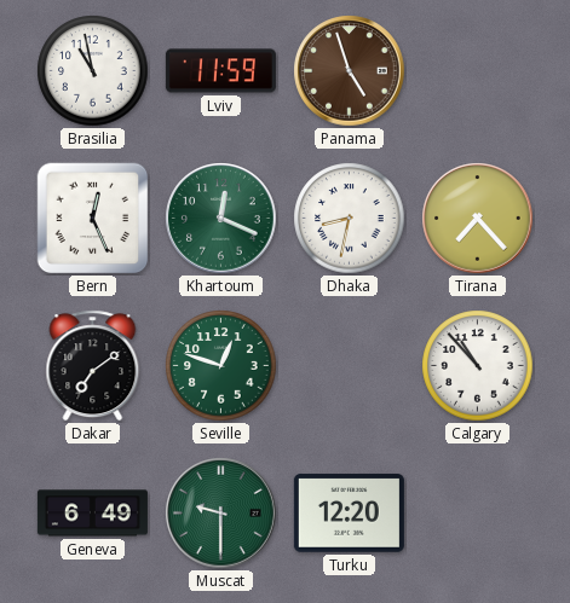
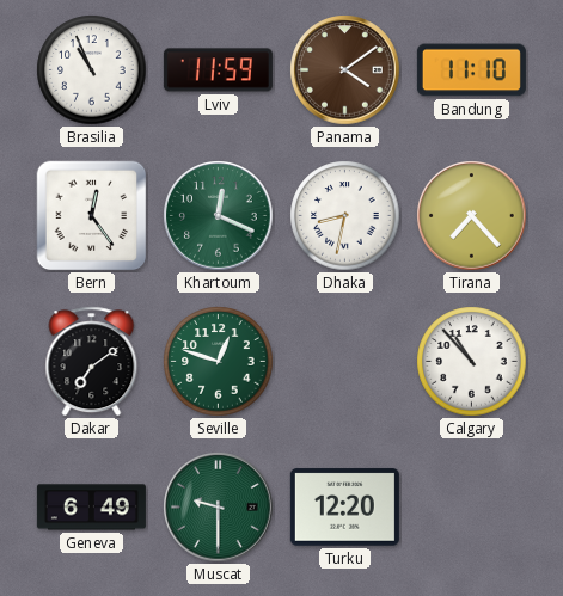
Brasilia: 10:58 -> 10:56 (92, 70)
Panama: 4:57 -> 4:09 (345, 70)
Bandung: none -> 11:10 (471, 70)
Bern: 12:26 -> 12:24 (92, 216)
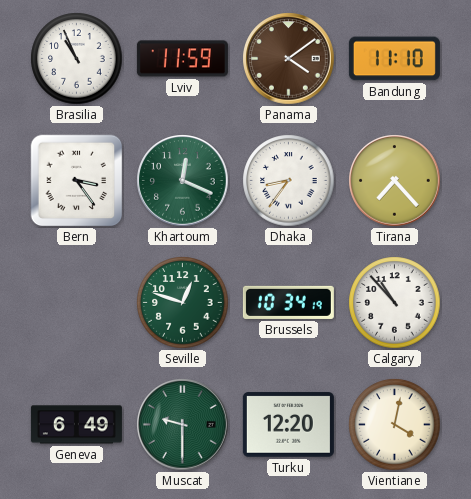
Bern: 12:24 -> 3:24 (77, 181)
Dhaka: 8:32 -> 8:36 (289, 181)
Dakar: 7:09 -> none (92, 362)
Brussels: none -> 10:34 (288, 302)
Vientiane: none -> 4:02 (395, 425)
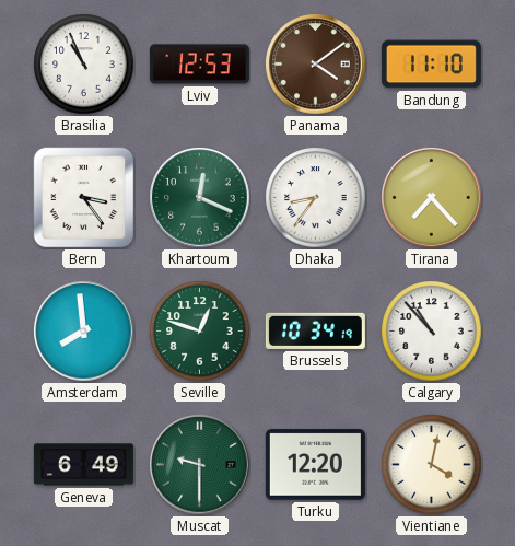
Lviv: 11:59 -> 12:53 (199, 65)
Amsterdam: none -> 7:59 (84, 332)
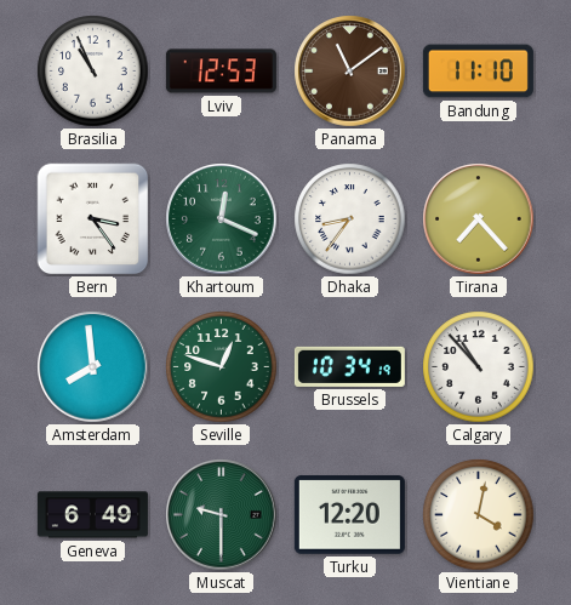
Panama: 4:09 -> 11:09 (350, 72)
